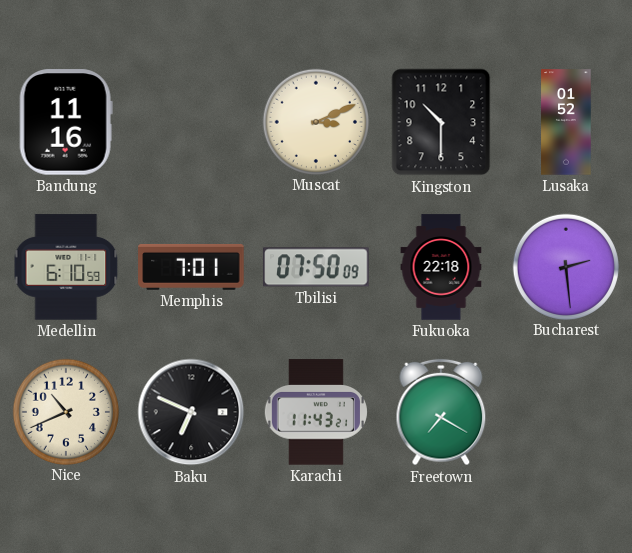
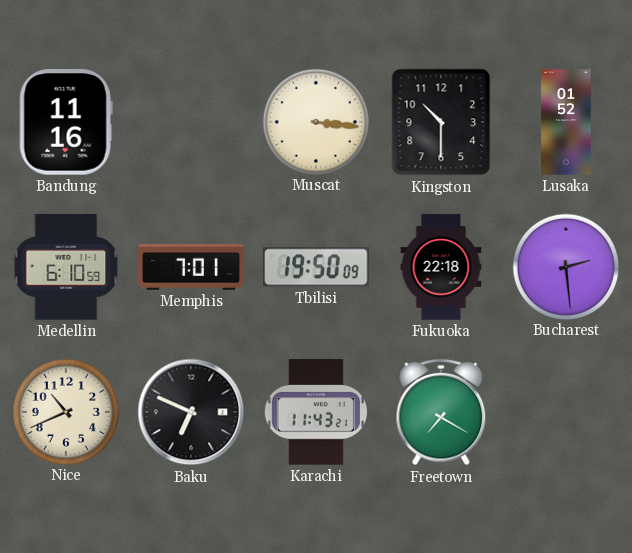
Muscat: 3:11 -> 3:16 (315, 121)
Tbilisi: 07:50 -> 19:50 (316, 267)
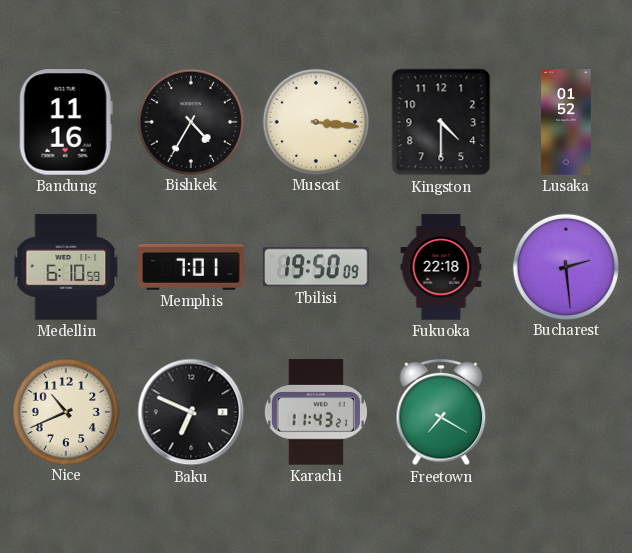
Bishkek: none -> 4:35 (190, 121)
Kingston: 10:30 -> 4:30 (441, 122)
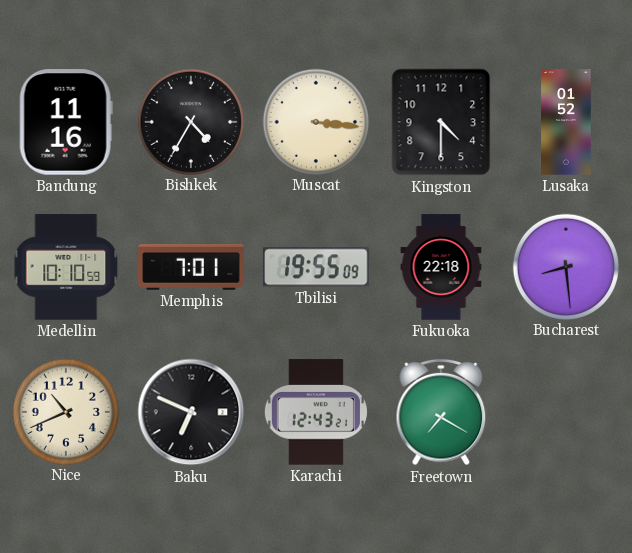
Medellin: 6:10 -> 10:10 (66, 267)
Tbilisi: 19:50 -> 19:55 (316, 267)
Bucharest: 2:29 -> 8:29 (565, 266)
Karachi: 11:43 -> 12:43 (316, 412)
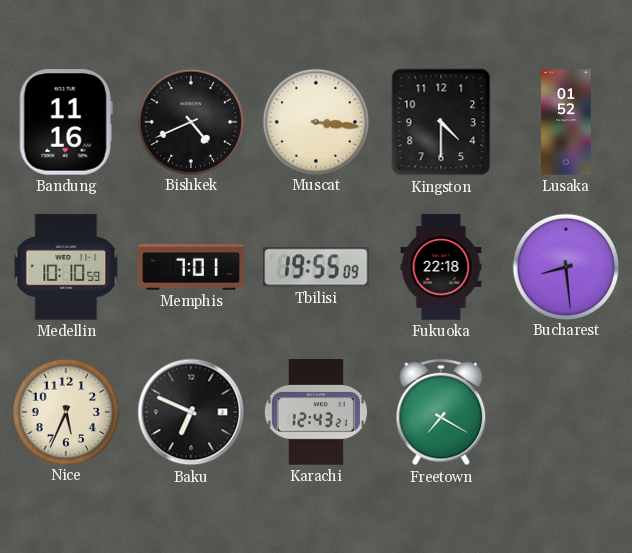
Bishkek: 4:35 -> 4:41 (190, 121)
Nice: 10:41 -> 5:34 (65, 411)
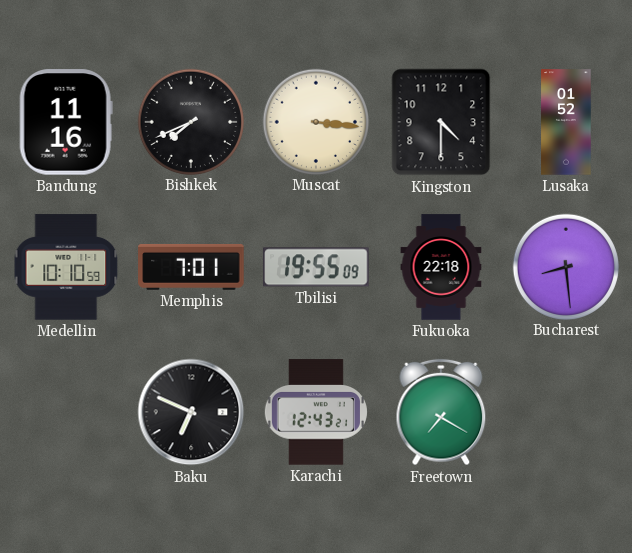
Bishkek: 4:41 -> 7:41 (190, 121)
Nice: 5:34 -> none (65, 411)
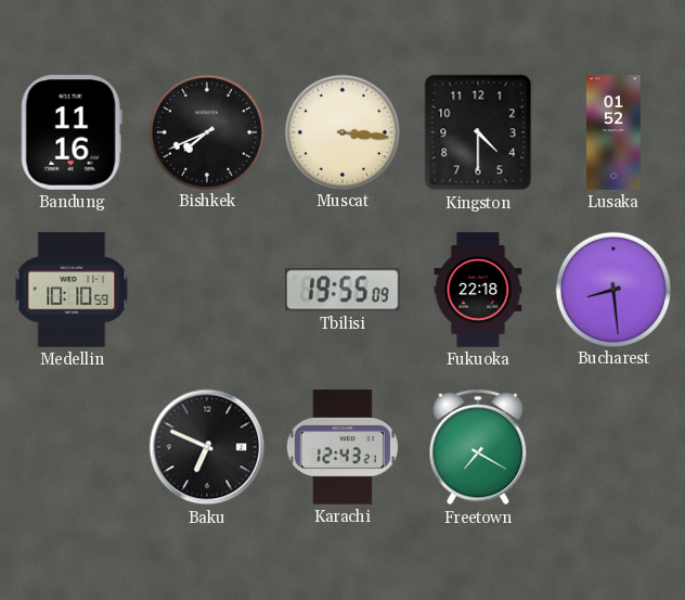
Memphis: 7:01 -> none (191, 267)
